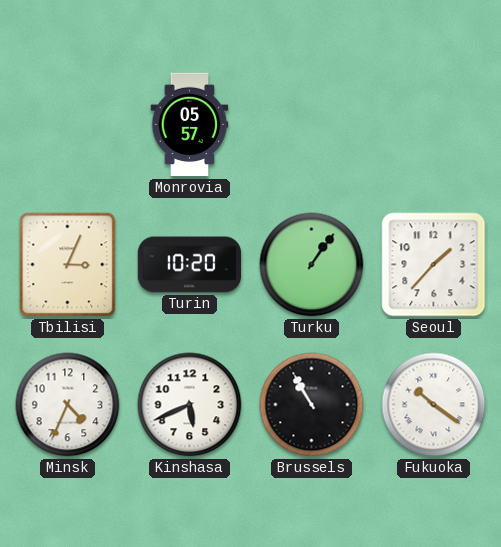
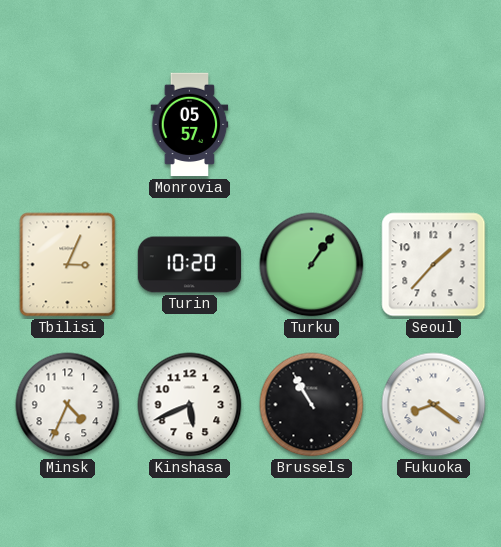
Fukuoka: 10:21 -> 8:21 (434, 405)
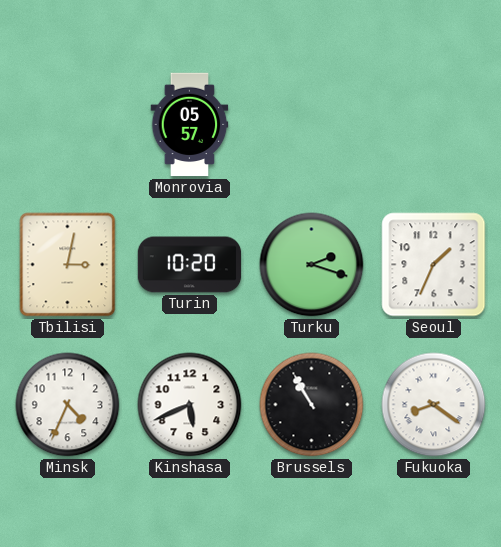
Tbilisi: 3:04 -> 3:02 (68, 265)
Turku: 1:06 -> 2:18 (312, 265)
Seoul: 1:37 -> 1:34 (434, 265)
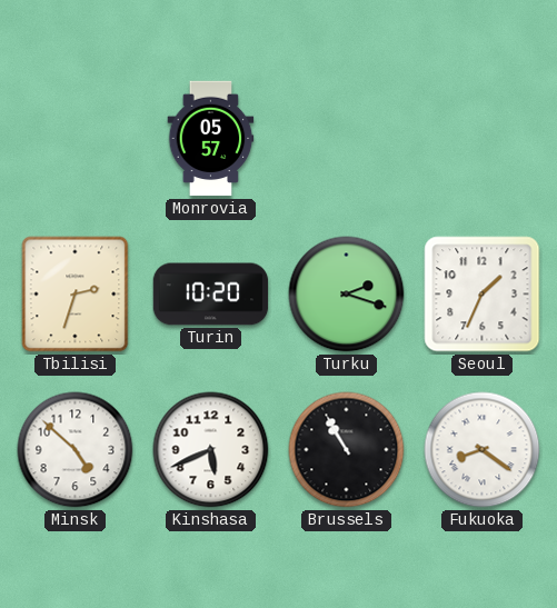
Tbilisi: 3:02 -> 2:33 (76, 295)
Minsk: 4:34 -> 4:52 (76, 450)
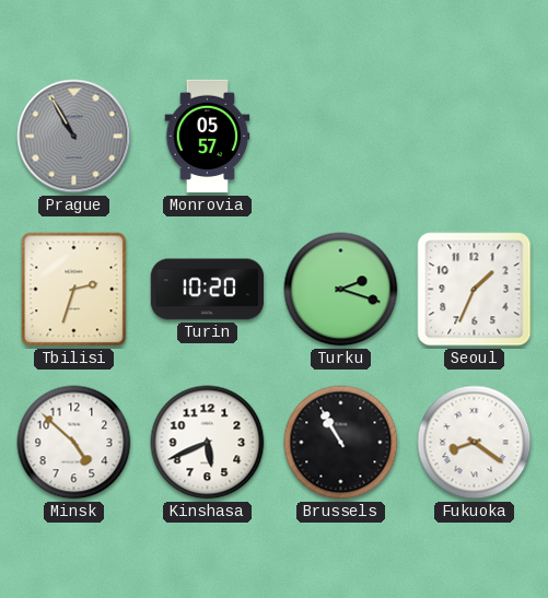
Prague: none -> 10:55 (74, 137)
